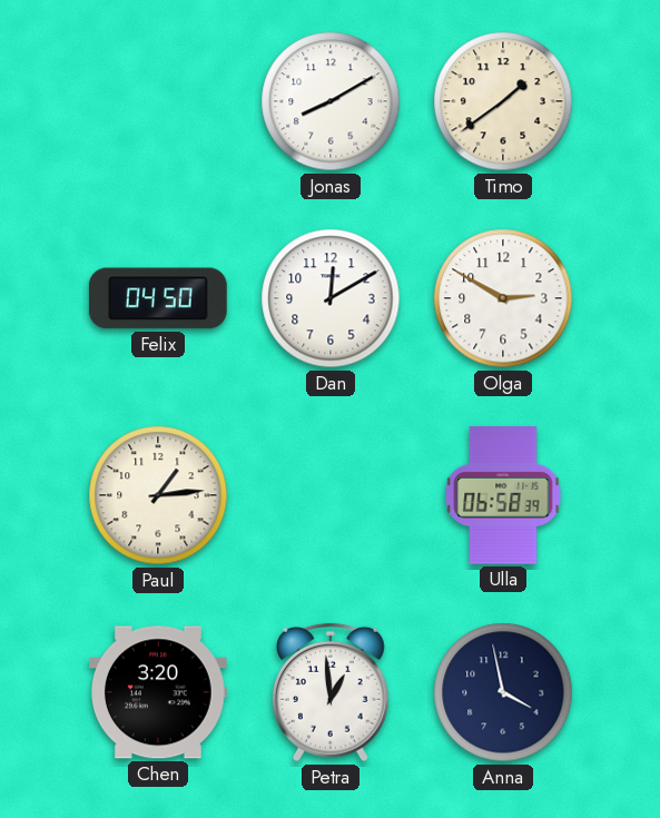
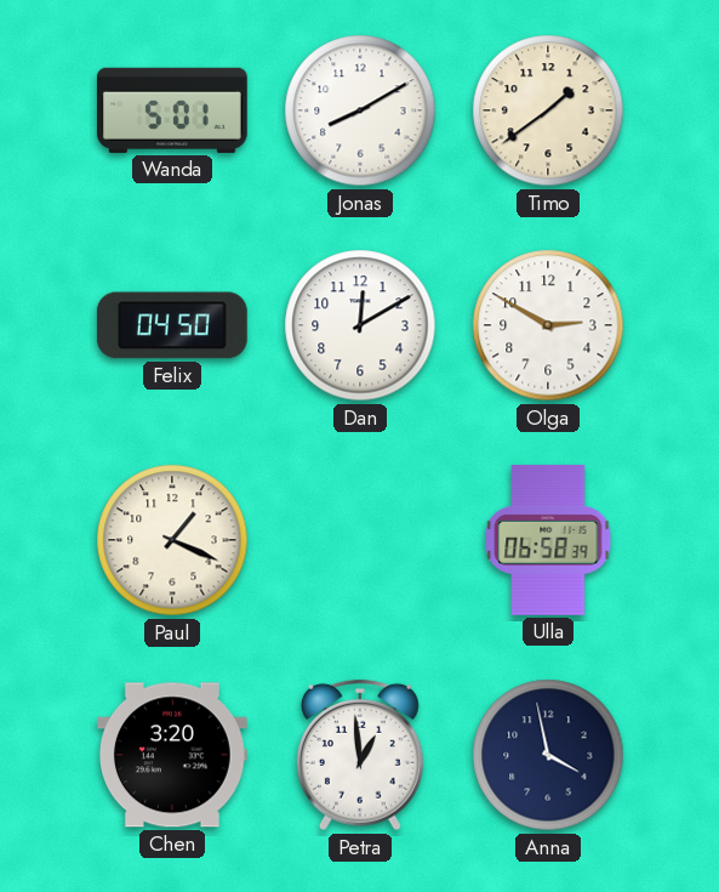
Wanda: none -> 5:01 (172, 110)
Paul: 1:14 -> 1:19 (172, 540)
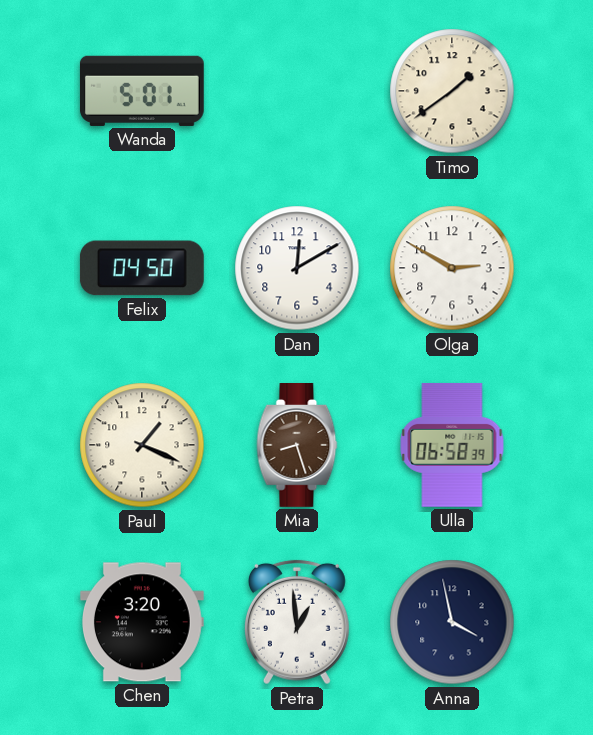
Jonas: 8:10 -> none (360, 110)
Mia: none -> 8:27 (297, 446)
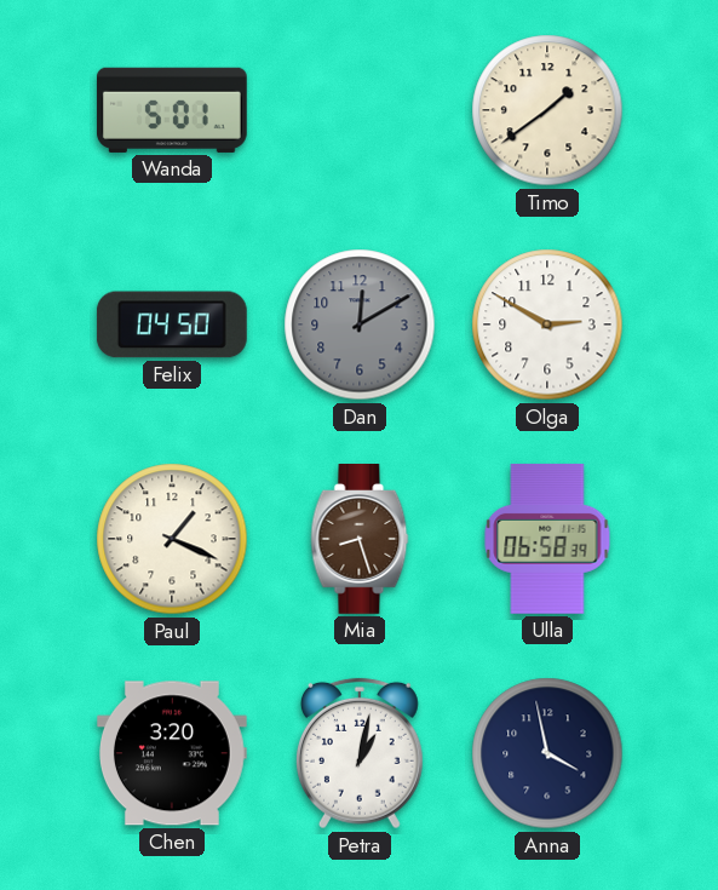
Dan dial: white -> grey (360, 325)
Petra: 12:59 -> 1:02 (360, 753)
